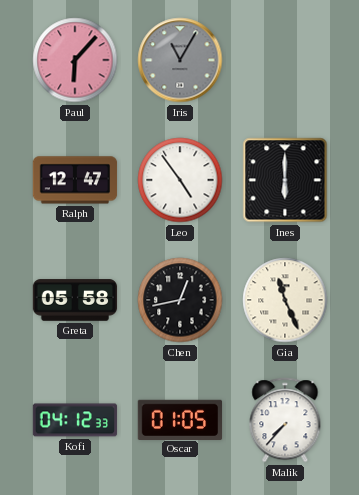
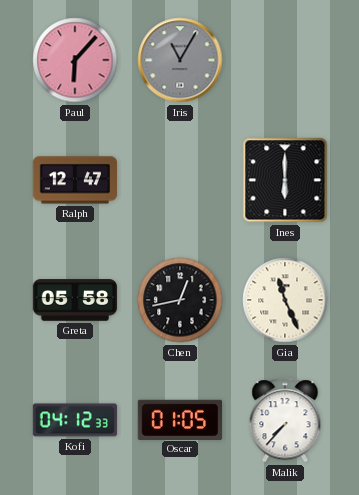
Leo: 4:54 -> none (180, 180)
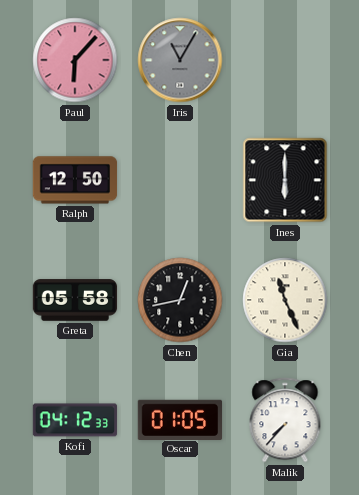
Ralph: 12:47 -> 12:50 (75, 180)
